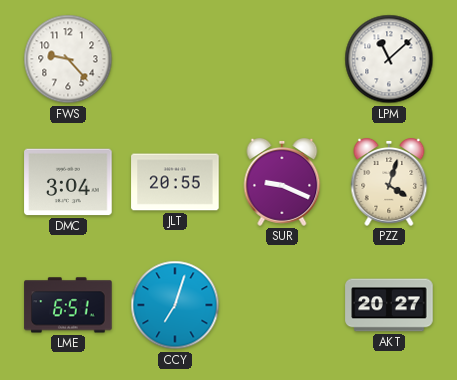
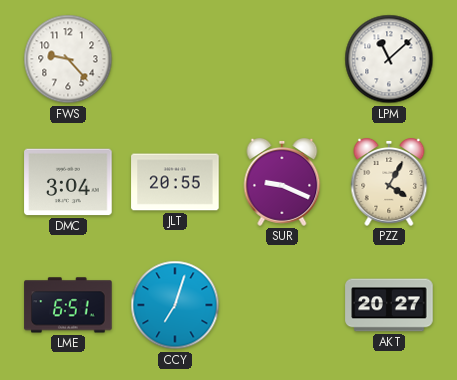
PZZ: 4:03 -> 4:05 (389, 183)
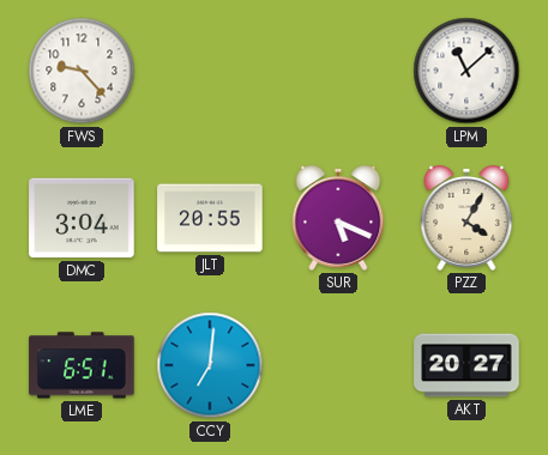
SUR: 9:19 -> 5:19 (338, 219)
CCY: 7:03 -> 7:01 (210, 365)
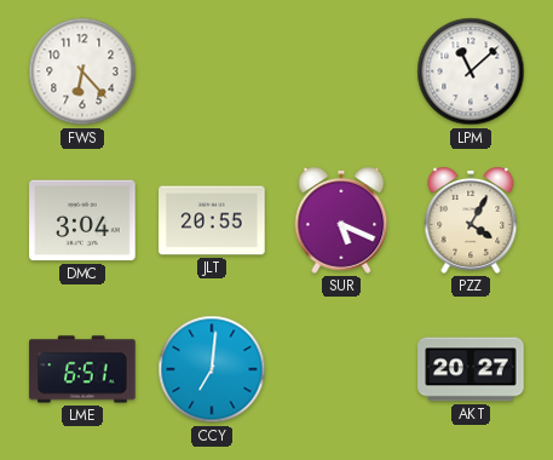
FWS: 9:23 -> 6:23 (82, 71)
